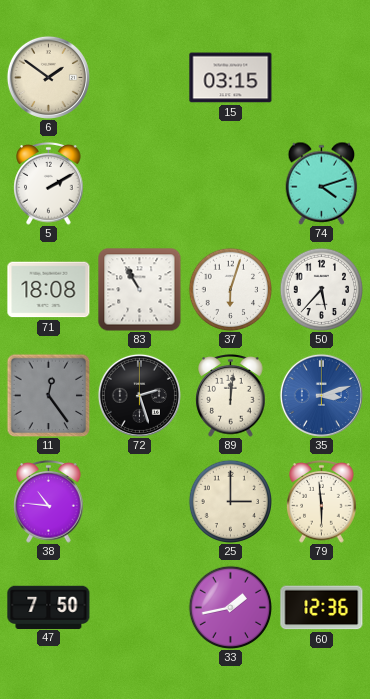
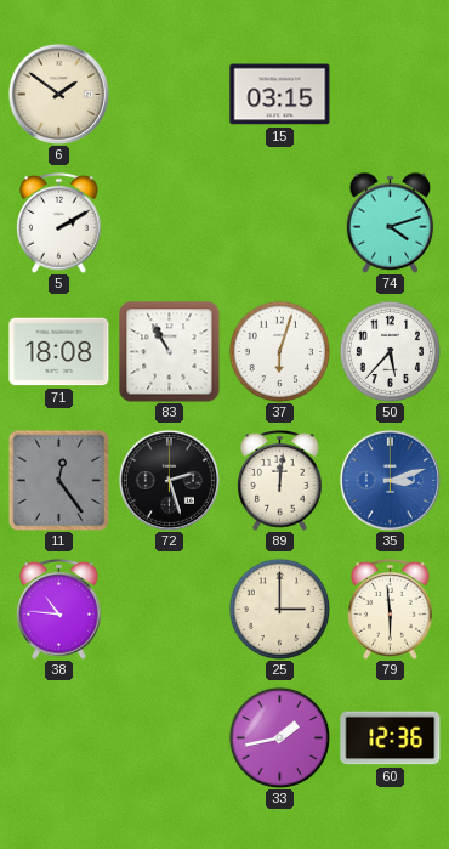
47: 7:50 -> none (49, 607)
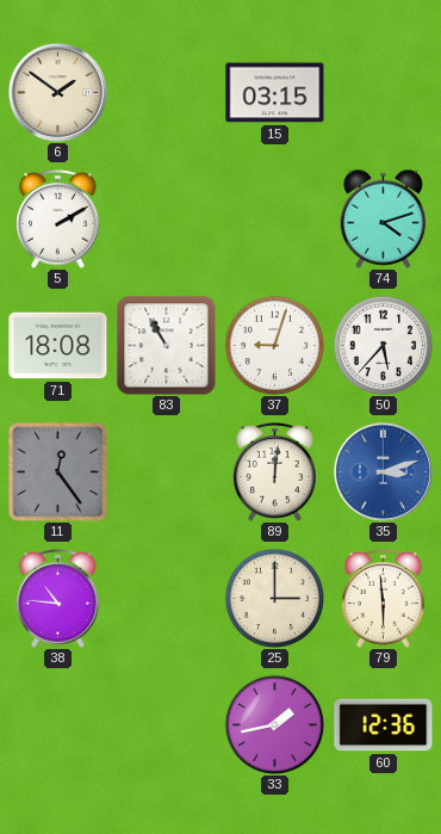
37: 6:03 -> 9:03 (274, 345)
72: 2:27 -> none (169, 480)
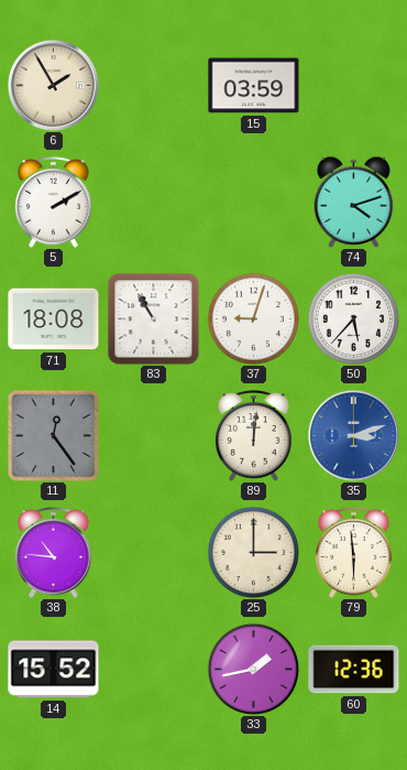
6: 1:51 -> 1:55 (53, 85)
15: 03:15 -> 03:59 (254, 86)
14: none -> 15:52 (54, 670)
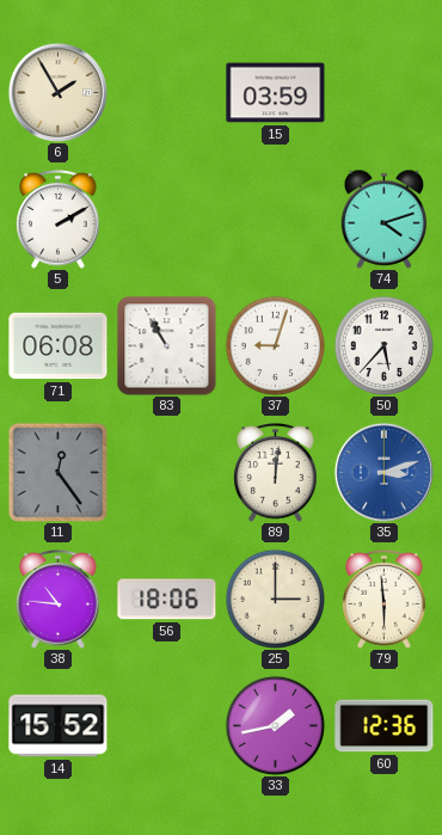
71: 18:08 -> 06:08 (59, 346)
56: none -> 18:06 (167, 600)
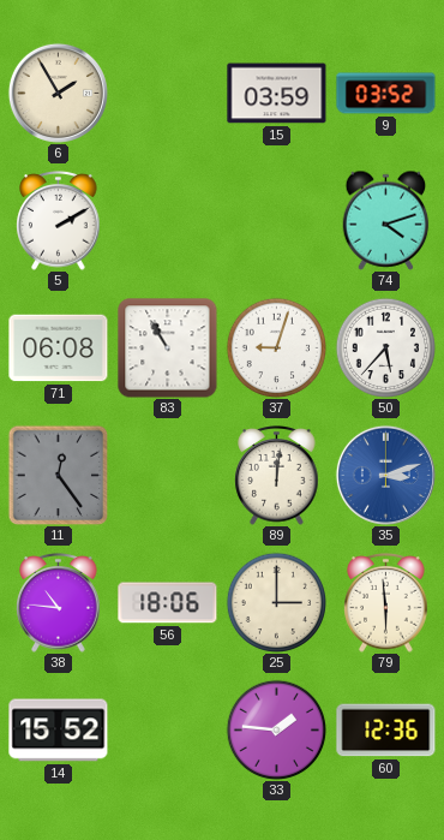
9: none -> 03:52 (386, 94)
33: 1:43 -> 1:46 (276, 729)
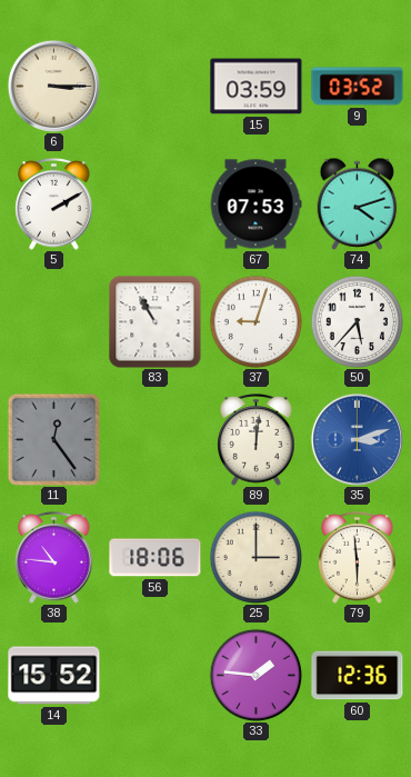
6: 1:55 -> 3:15 (53, 86)
67: none -> 07:53 (255, 205)
71: 06:08 -> none (59, 348)
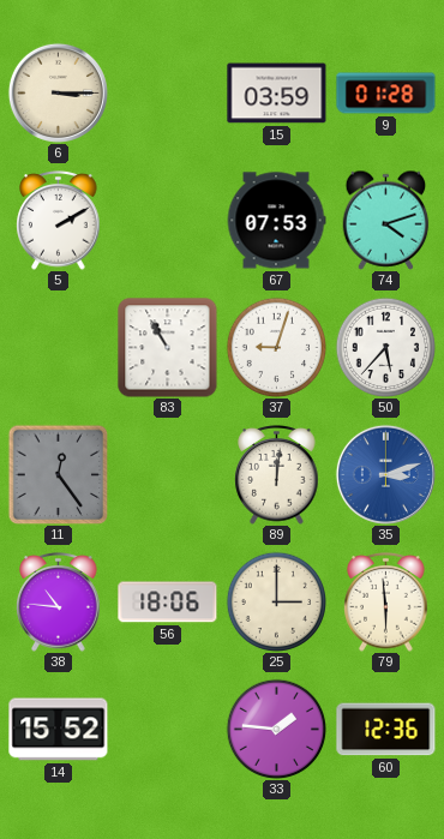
9: 03:52 -> 01:28 (386, 94)
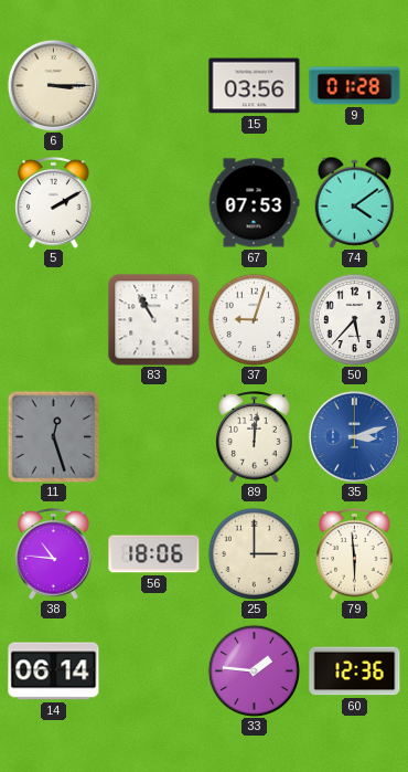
15: 03:59 -> 03:56 (255, 86)
74: 4:12 -> 4:09 (355, 202)
11: 12:24 -> 12:27 (53, 436)
14: 15:52 -> 06:14 (54, 671)
